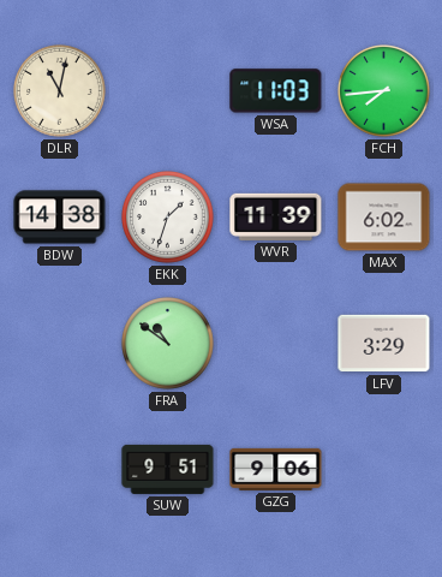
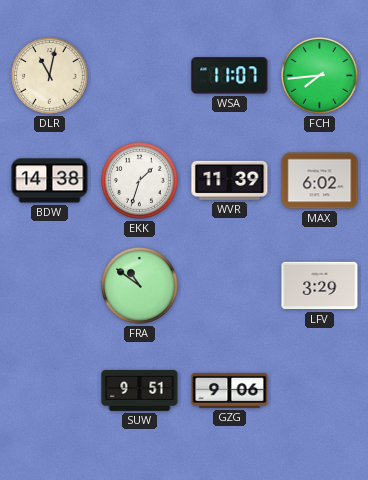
WSA: 11:03 -> 11:07 (230, 76)
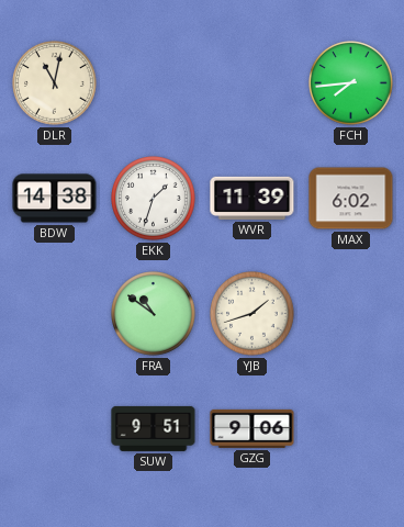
WSA: 11:07 -> none (230, 76)
YJB: none -> 1:42 (252, 314)
LFV: 3:29 -> none (320, 286)
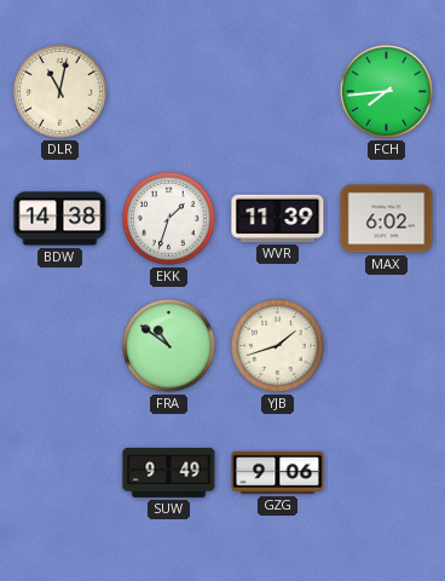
SUW: 9:51 -> 9:49 (169, 472)
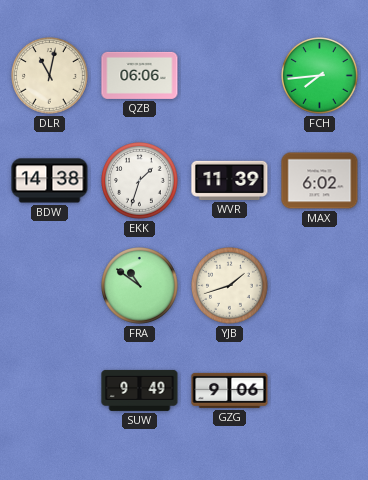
QZB: none -> 06:06 (140, 75)
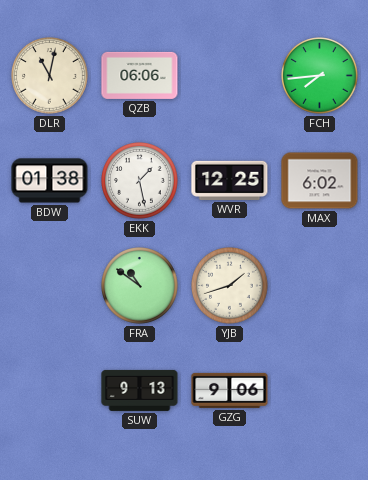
BDW: 14:38 -> 01:38 (50, 181)
EKK: 1:33 -> 1:28 (140, 181)
WVR: 11:39 -> 12:25 (230, 180)
SUW: 9:49 -> 9:13 (140, 390)
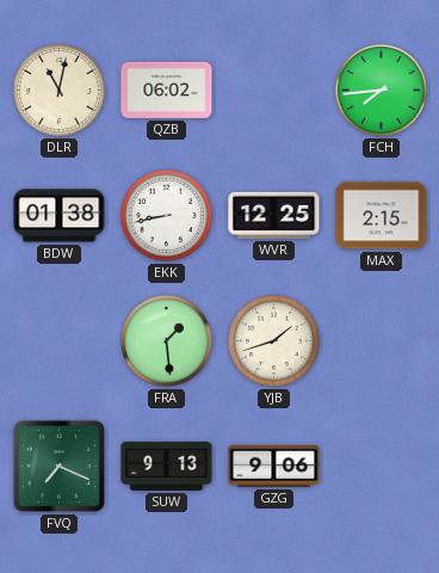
QZB: 06:06 -> 06:02 (167, 90)
EKK: 1:28 -> 8:43 (167, 216)
MAX: 6:02 -> 2:15 (382, 216)
FRA: 10:51 -> 1:29 (167, 341)
FVQ: none -> 7:19 (58, 466)
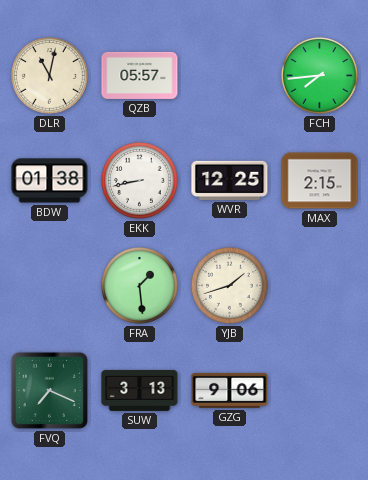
QZB: 06:02 -> 05:57 (140, 75)
SUW: 9:13 -> 3:13 (140, 390)
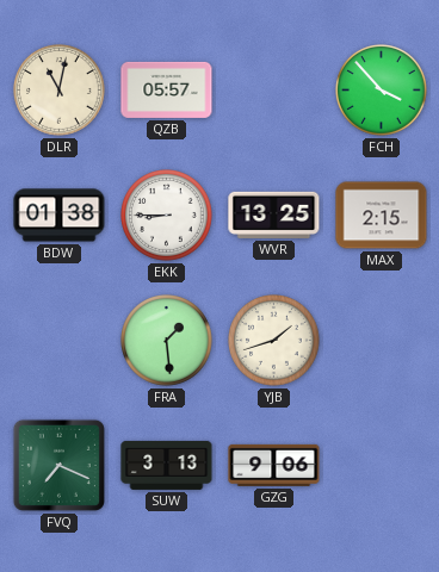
FCH: 7:44 -> 3:53 (382, 91)
EKK: 8:43 -> 8:45 (167, 216)
WVR: 12:25 -> 13:25 (274, 214)
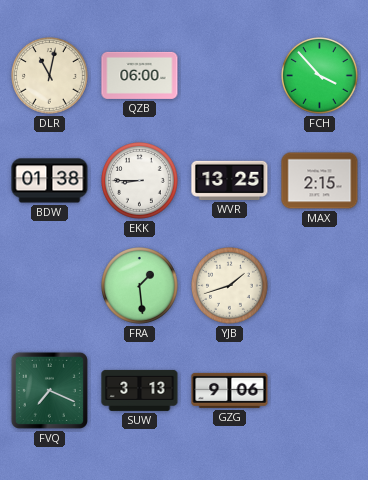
QZB: 05:57 -> 06:00 (140, 75)
